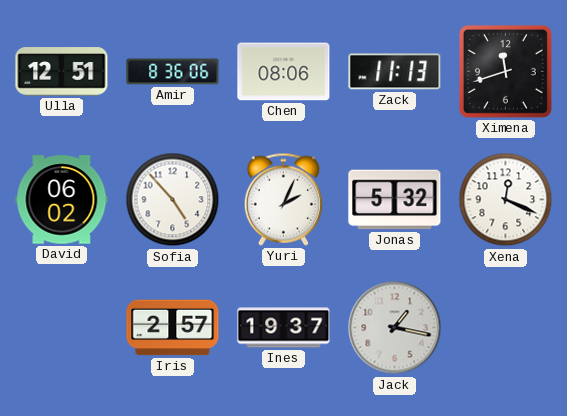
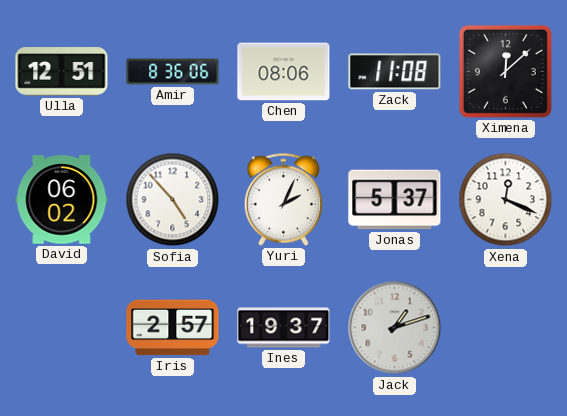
Zack: 11:13 -> 11:08 (395, 72)
Ximena: 11:42 -> 12:08 (505, 71)
Jonas: 5:32 -> 5:37 (395, 200)
Jack: 1:17 -> 1:12 (395, 328)
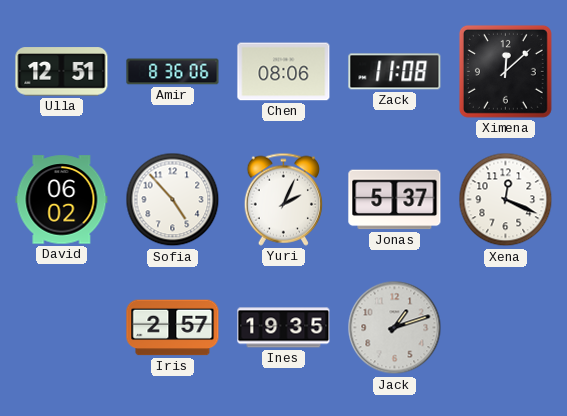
Ines: 19:37 -> 19:35 (284, 328)
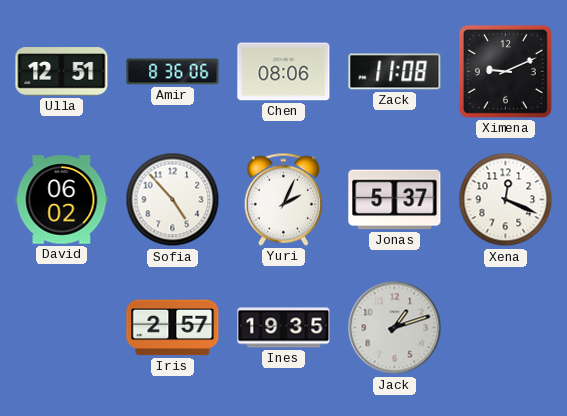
Ximena: 12:08 -> 9:11 (505, 71)
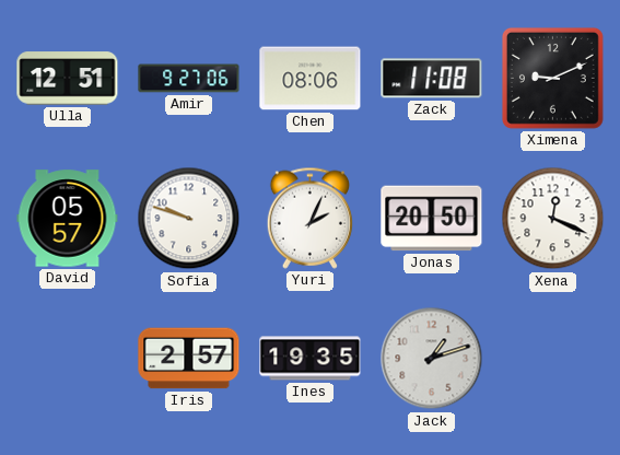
Amir: 8:36 -> 9:27 (189, 79)
David: 06:02 -> 05:57 (68, 219)
Sofia: 4:53 -> 9:48 (189, 219)
Jonas: 5:37 -> 20:50 (432, 219)
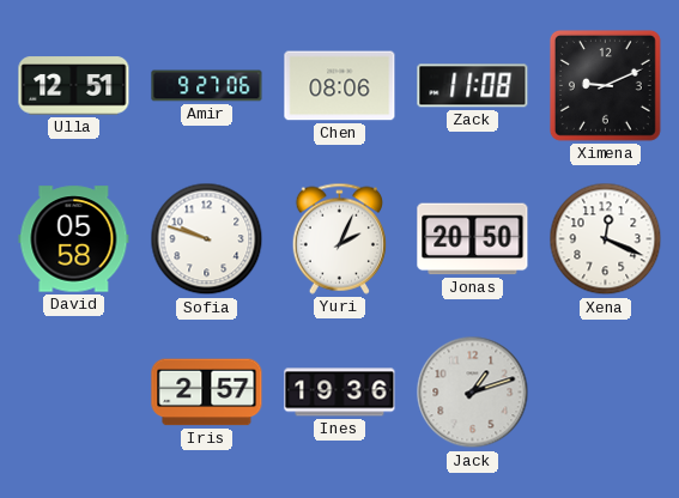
David: 05:57 -> 05:58 (74, 239)
Ines: 19:35 -> 19:36 (340, 393)
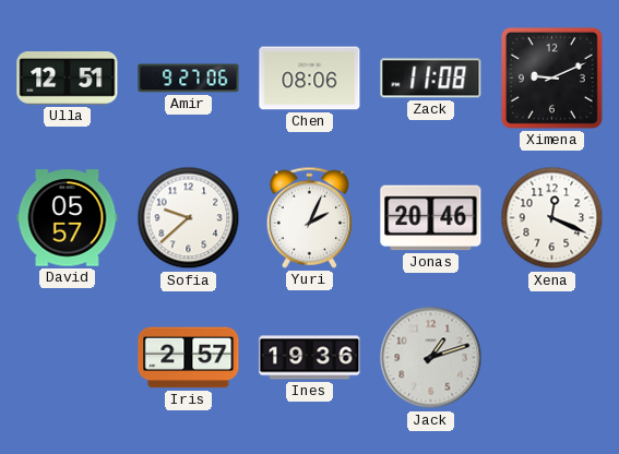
David: 05:58 -> 05:57 (68, 218)
Sofia: 9:48 -> 9:38 (189, 218)
Jonas: 20:50 -> 20:46 (431, 218)
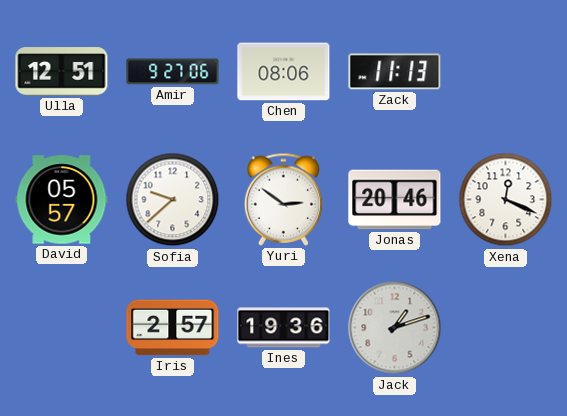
Zack: 11:08 -> 11:13 (395, 72)
Ximena: 9:11 -> none (551, 77)
Yuri: 2:04 -> 2:51 (283, 199)
